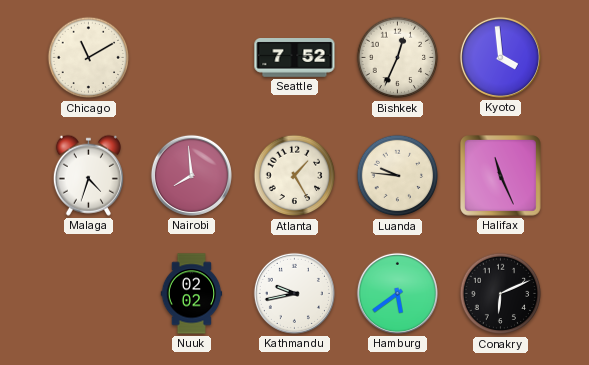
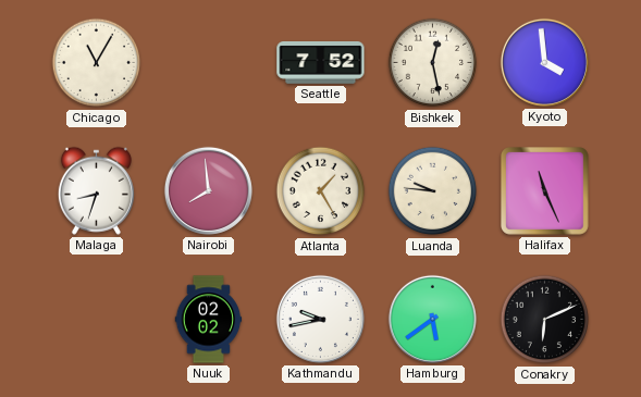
Chicago: 11:10 -> 11:05 (97, 63)
Bishkek: 12:34 -> 12:28 (433, 63)
Malaga: 4:33 -> 8:33 (96, 190)
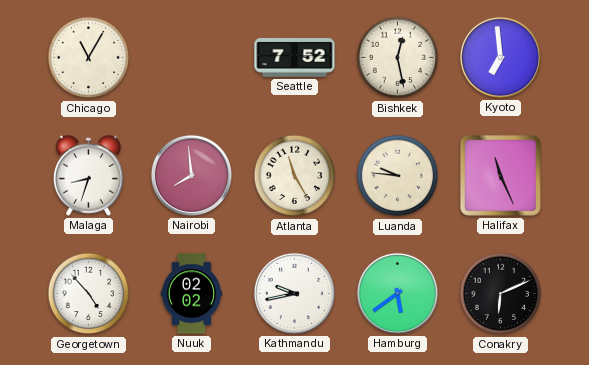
Kyoto: 3:59 -> 6:59 (500, 57)
Atlanta: 1:25 -> 11:25 (295, 176)
Georgetown: none -> 4:53 (89, 294)
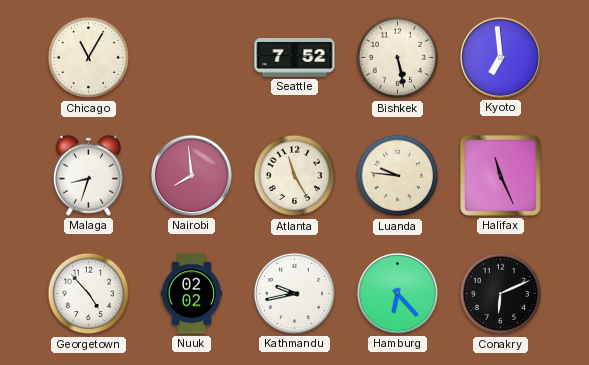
Bishkek: 12:28 -> 5:28 (398, 58)
Hamburg: 5:39 -> 6:23 (397, 293)
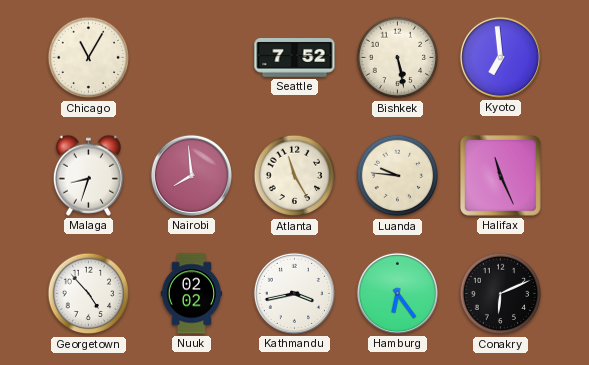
Kathmandu: 9:43 -> 3:43 (294, 293)
Hamburg: 6:23 -> 6:24 (397, 293)
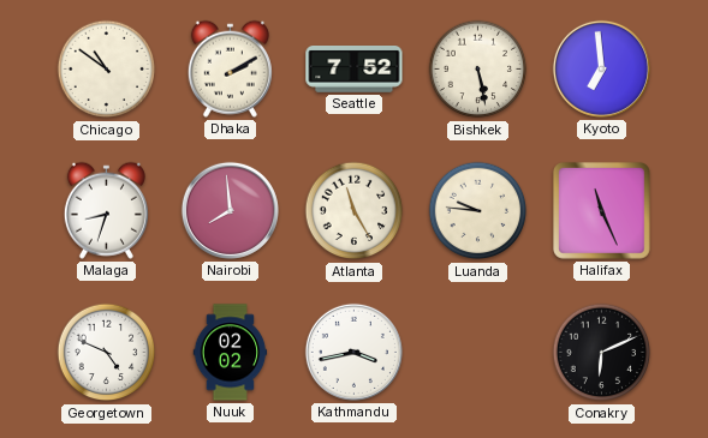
Chicago: 11:05 -> 10:51 (107, 70)
Dhaka: none -> 2:10 (230, 68)
Georgetown: 4:53 -> 4:49 (107, 353)
Hamburg: 6:24 -> none (397, 293)
